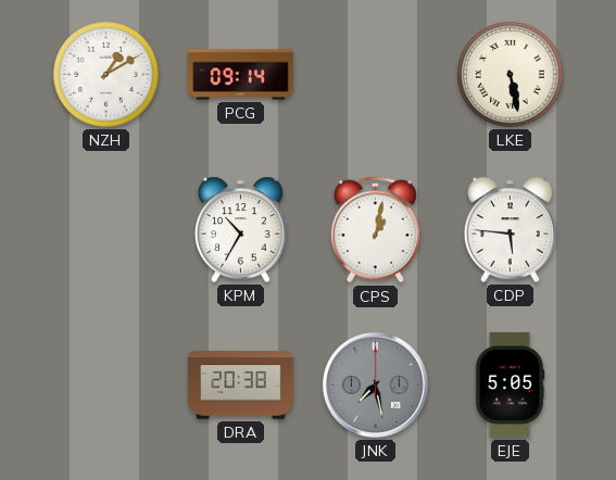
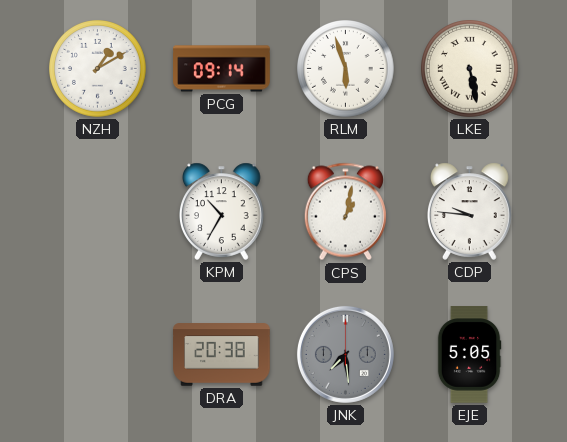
RLM: none -> 5:57 (346, 69)
CDP: 5:46 -> 9:46 (470, 211)
JNK: 7:28 -> 7:29 (345, 354)
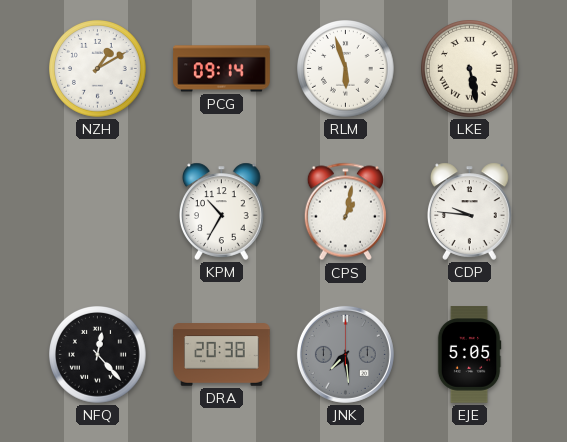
NFQ: none -> 12:23 (98, 355)
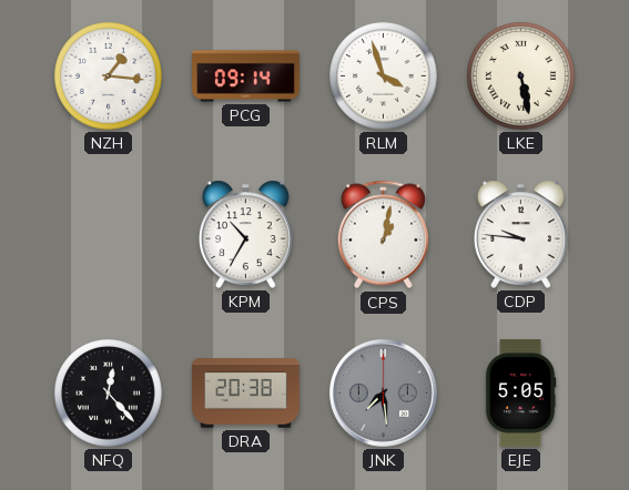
NZH: 1:10 -> 1:16 (109, 76)
RLM: 5:57 -> 3:57 (384, 76)
